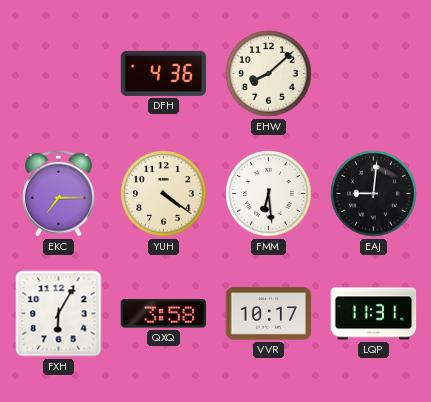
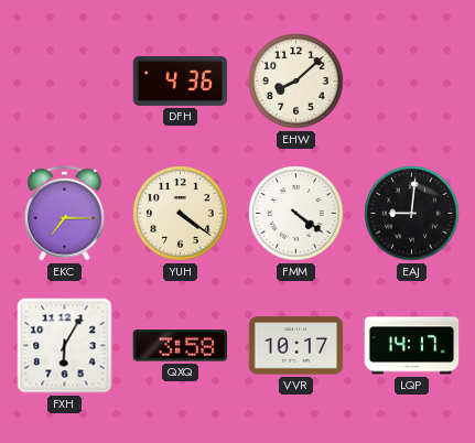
FMM: 6:29 -> 4:21 (296, 214)
LQP: 11:31 -> 14:17 (412, 346)
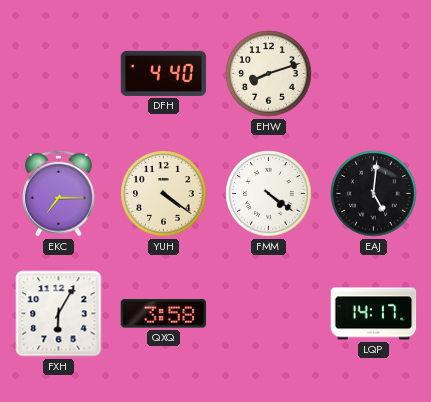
DFH: 4:36 -> 4:40 (164, 73)
EHW: 8:08 -> 8:12 (269, 74)
EAJ: 9:01 -> 5:01 (374, 194)
VVR: 10:17 -> none (296, 346)
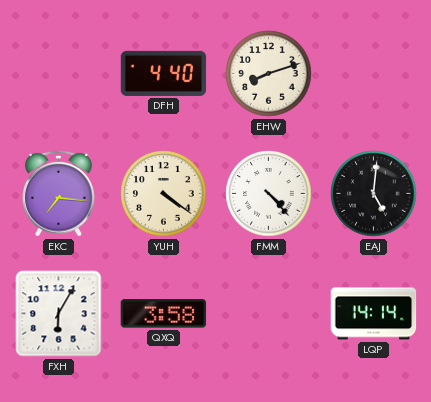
EKC: 7:15 -> 7:16 (59, 193)
FMM: 4:21 -> 4:23 (269, 194)
LQP: 14:17 -> 14:14 (374, 314)
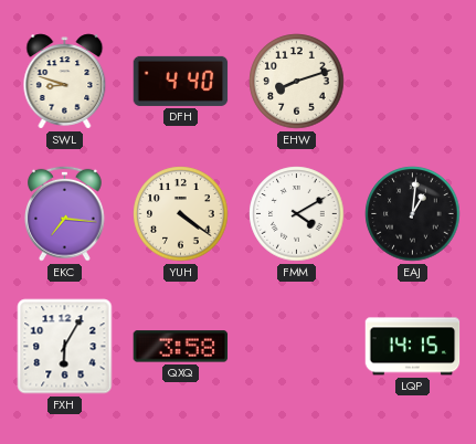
SWL: none -> 8:48 (65, 82)
FMM: 4:23 -> 4:10 (297, 214)
EAJ: 5:01 -> 1:01 (413, 214)
LQP: 14:14 -> 14:15 (413, 347)
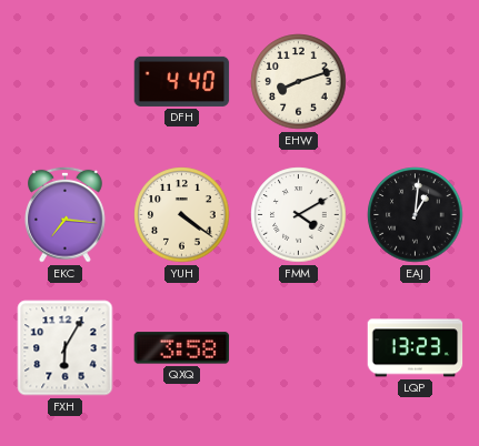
SWL: 8:48 -> none (65, 82)
LQP: 14:15 -> 13:23 (416, 348)
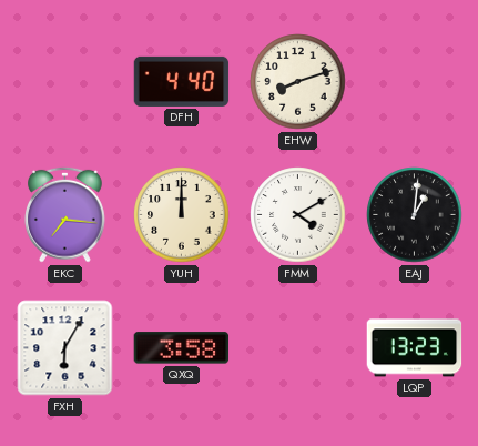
YUH: 4:21 -> 12:00 (182, 215)
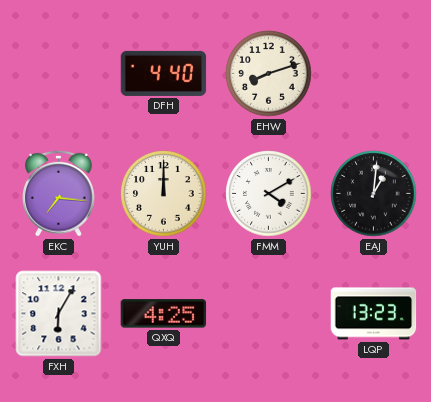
QXQ: 3:58 -> 4:25 (164, 314)
